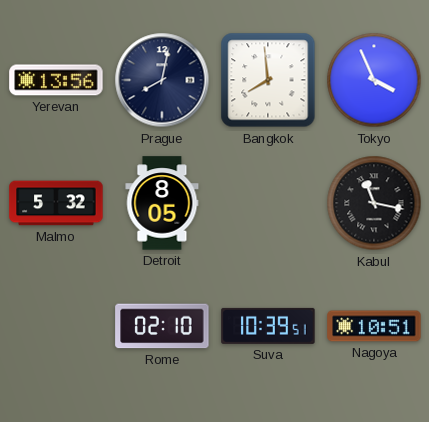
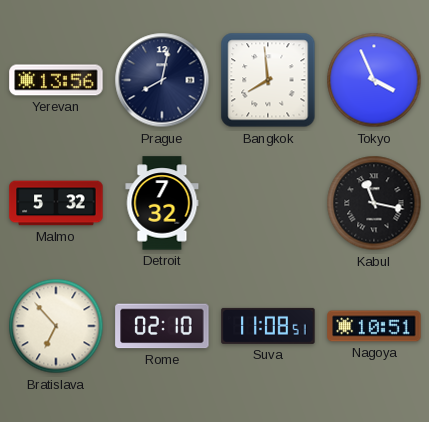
Detroit: 8:05 -> 7:32 (162, 203)
Bratislava: none -> 6:53 (56, 326)
Suva: 10:39 -> 11:08 (268, 326)
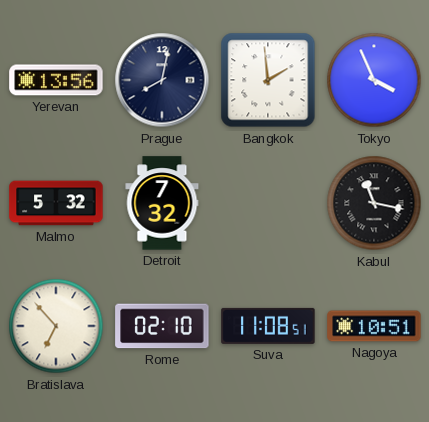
Bangkok: 7:59 -> 1:59 (268, 80)
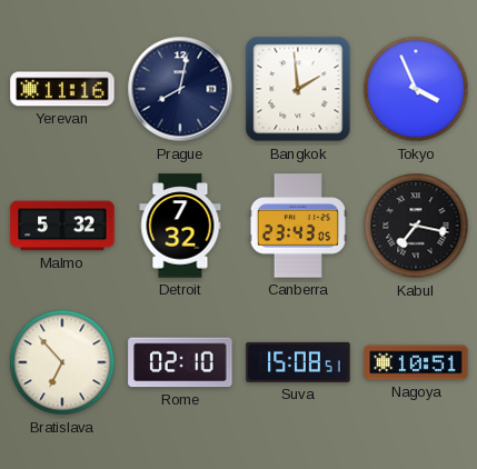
Yerevan: 13:56 -> 11:16 (62, 89)
Canberra: none -> 23:43 (298, 226)
Kabul: 11:17 -> 7:17 (416, 226)
Suva: 11:08 -> 15:08 (298, 362)
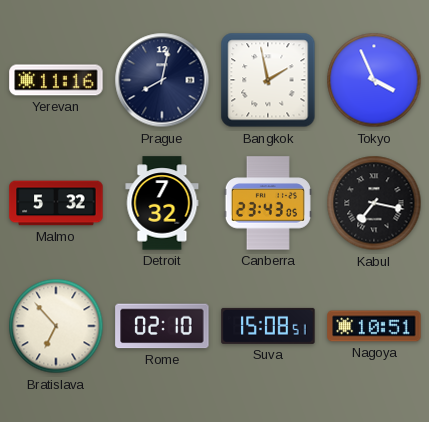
Bangkok: 1:59 -> 1:58 (268, 80)
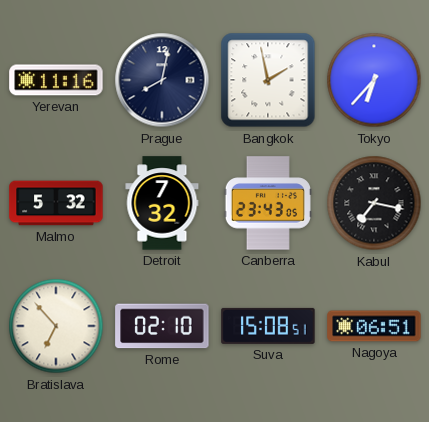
Tokyo: 3:56 -> 6:37 (374, 80)
Nagoya: 10:51 -> 06:51 (374, 326)
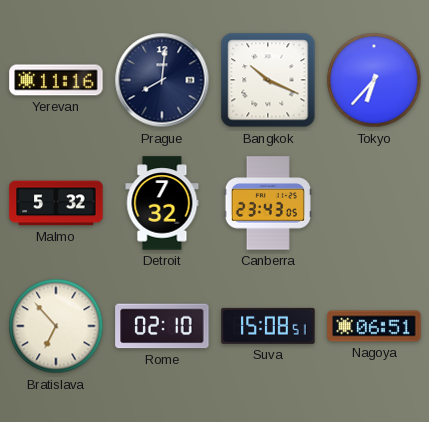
Prague: 8:02 -> 8:01 (162, 80)
Bangkok: 1:58 -> 10:19 (268, 80)
Kabul: 7:17 -> none (374, 203)
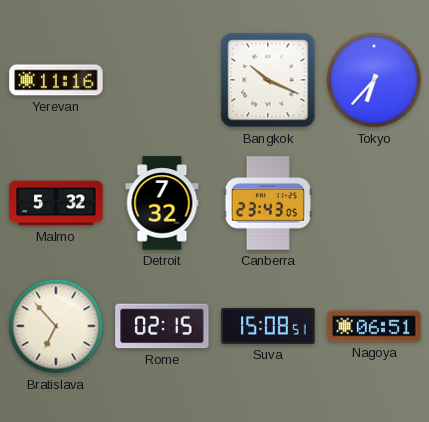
Prague: 8:01 -> none (162, 80)
Rome: 02:10 -> 02:15 (162, 326)
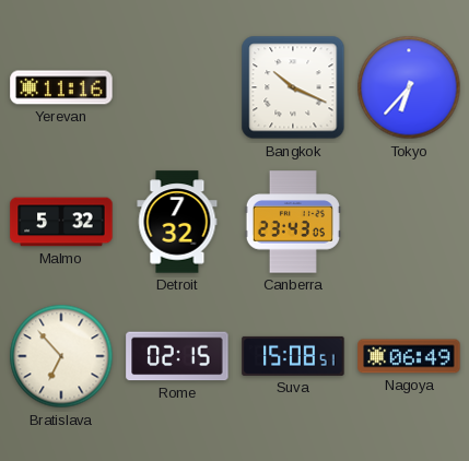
Nagoya: 06:51 -> 06:49 (409, 356)
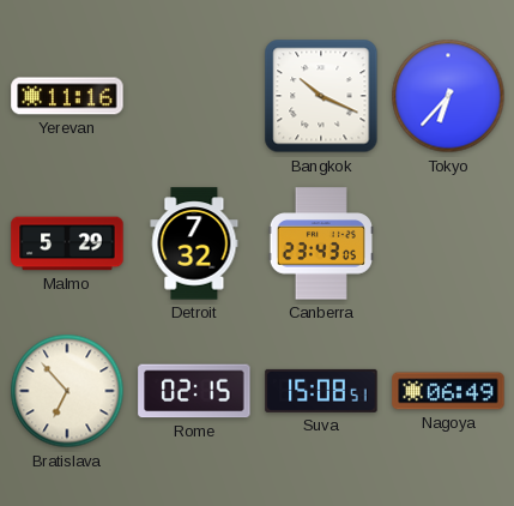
Malmo: 5:32 -> 5:29 (67, 243)
